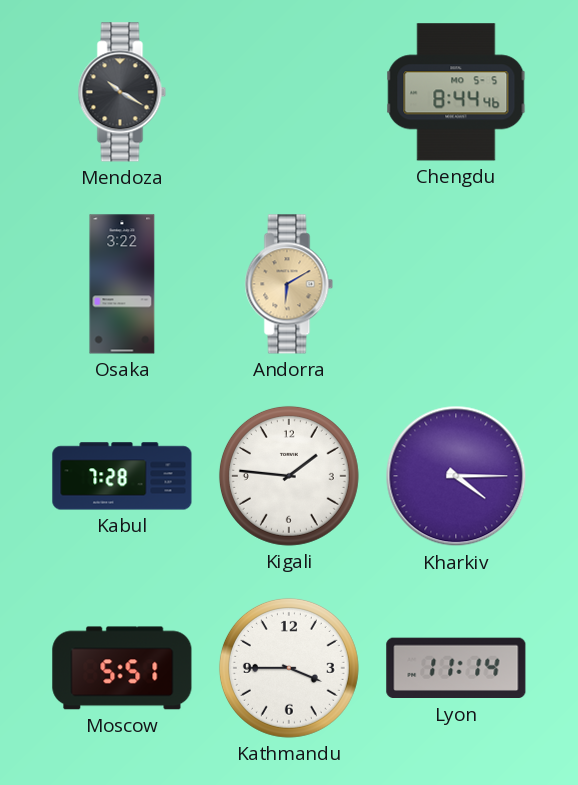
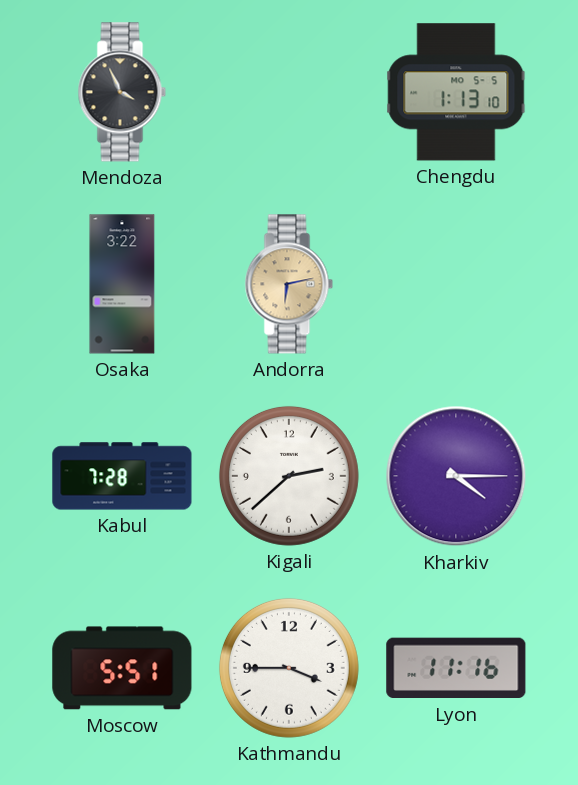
Mendoza: 10:20 -> 3:56 (122, 92)
Chengdu: 8:44 -> 1:13 (456, 92)
Andorra: 6:10 -> 6:13 (289, 284)
Kigali: 1:46 -> 2:38 (289, 476)
Lyon: 11:14 -> 11:16 (456, 668)
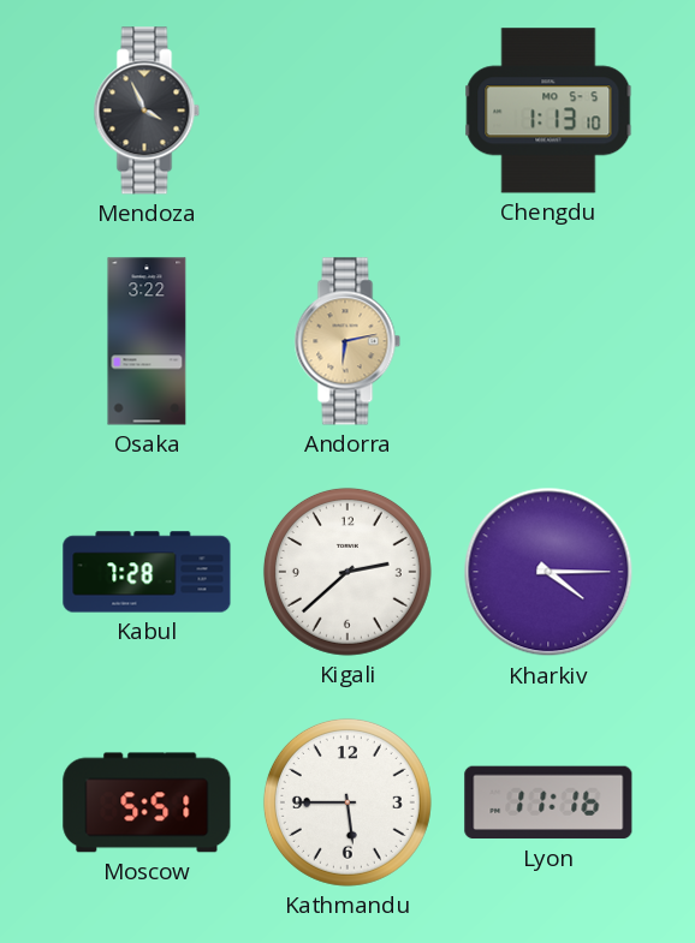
Kathmandu: 3:45 -> 5:45 (348, 802)
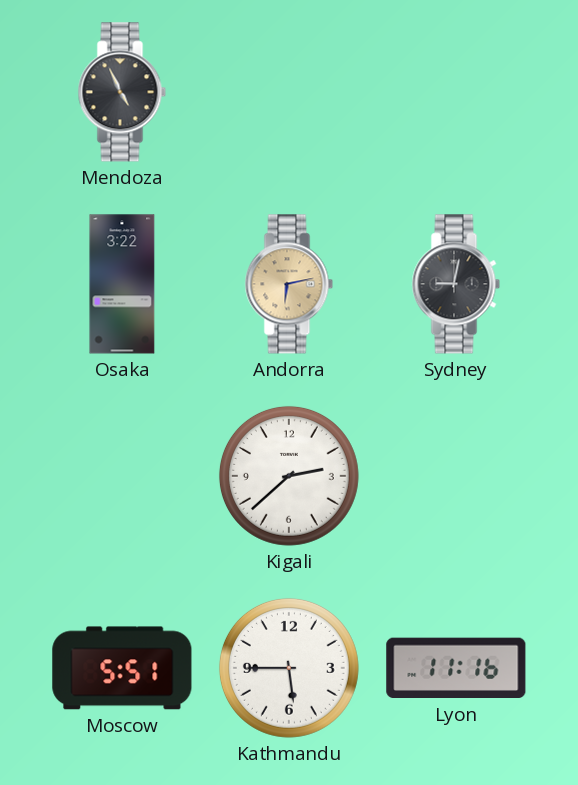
Mendoza: 3:56 -> 4:56 (122, 92)
Chengdu: 1:13 -> none (548, 111)
Sydney: none -> 9:02 (456, 284)
Kabul: 7:28 -> none (147, 572)
Kharkiv: 4:15 -> none (548, 572)
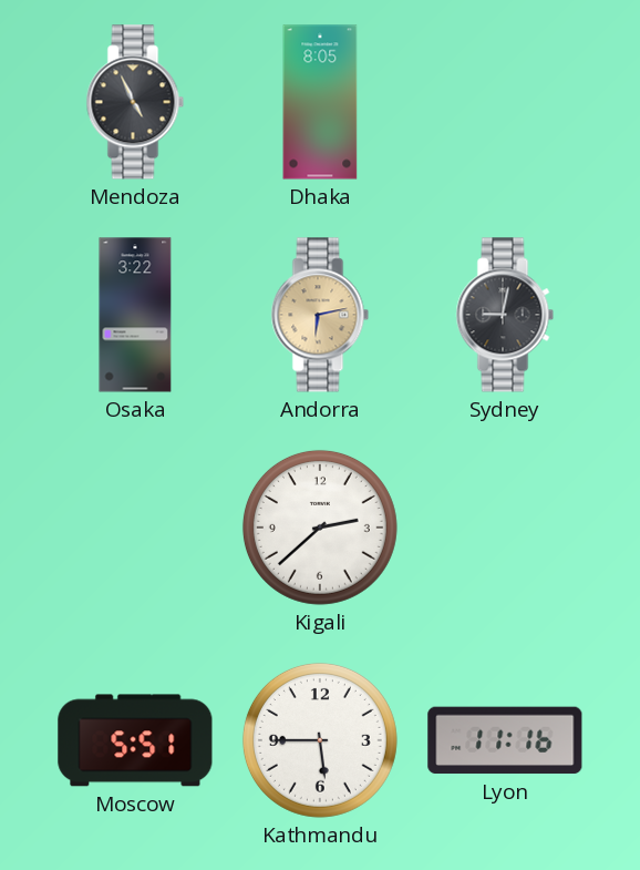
Dhaka: none -> 8:05 (320, 102)
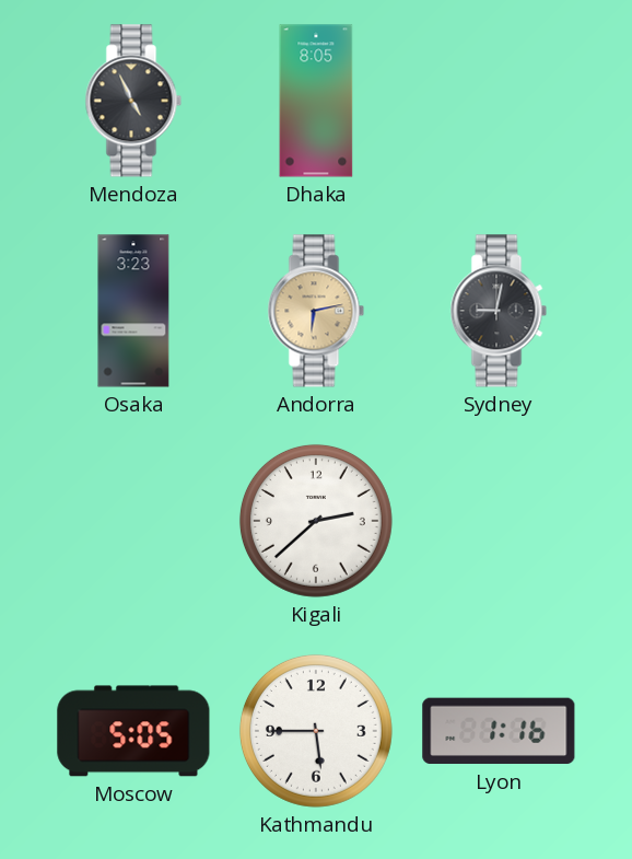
Osaka: 3:22 -> 3:23 (133, 311)
Moscow: 5:51 -> 5:05 (133, 731)
Lyon: 11:16 -> 1:16 (499, 731)
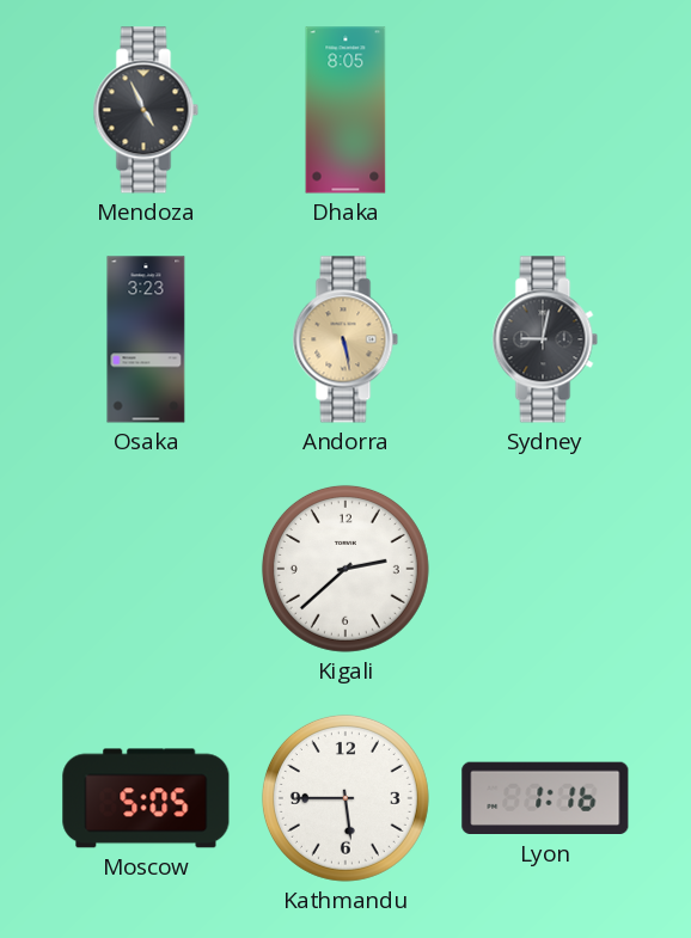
Andorra: 6:13 -> 5:28 (345, 339)
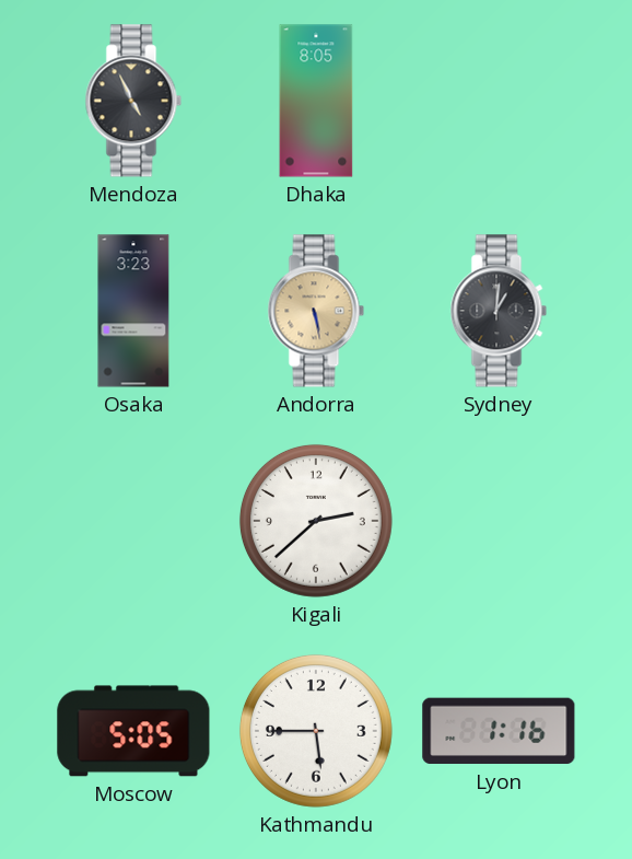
Sydney: 9:02 -> 1:01 (499, 311)
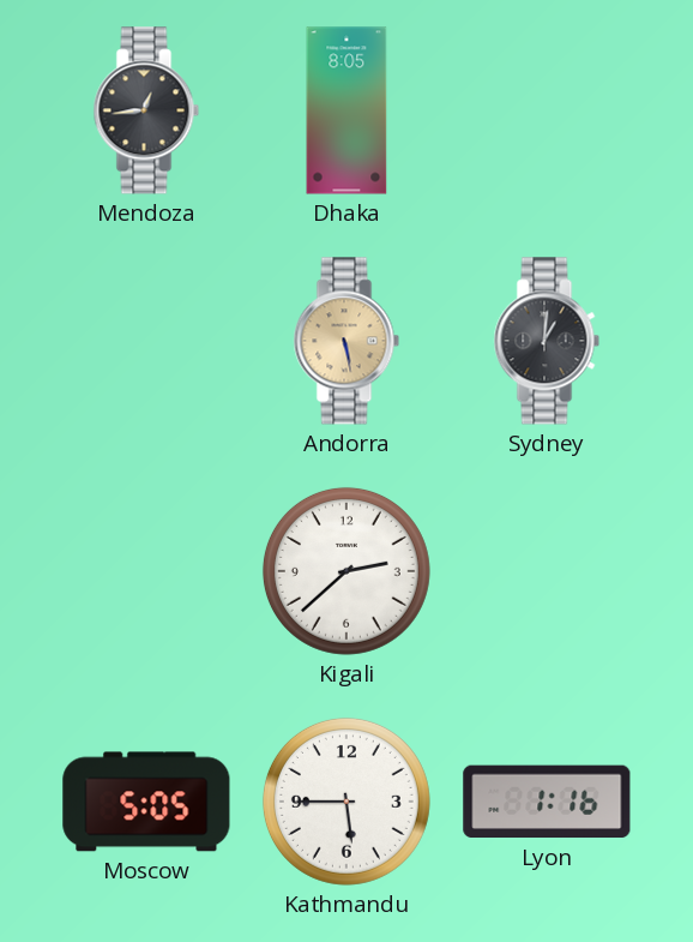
Mendoza: 4:56 -> 12:44 (146, 110)
Osaka: 3:23 -> none (133, 311)
